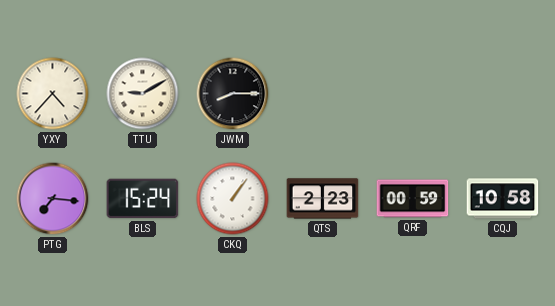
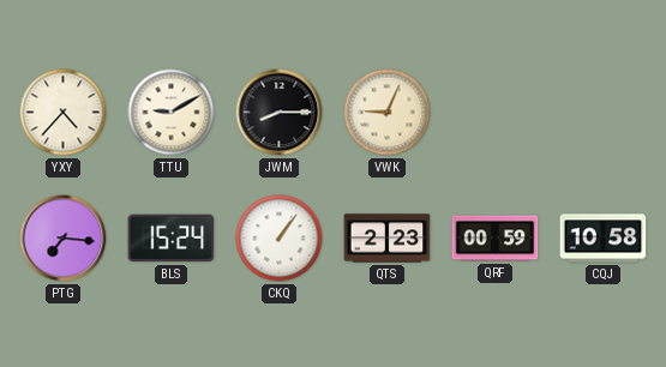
VWK: none -> 9:04 (388, 113)
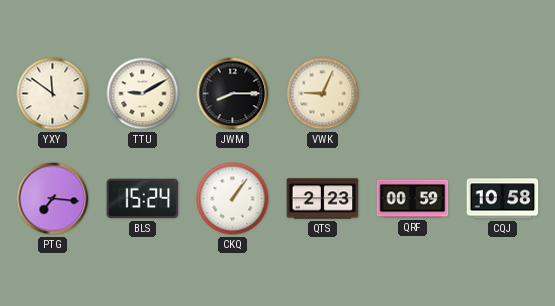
YXY: 4:37 -> 11:51 (53, 94)
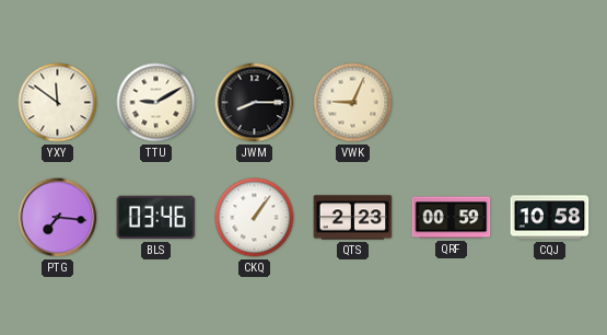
BLS: 15:24 -> 03:46 (156, 218)
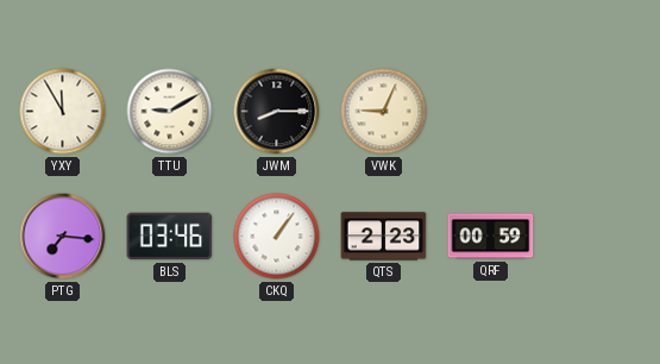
YXY: 11:51 -> 11:55 (63, 112)
CQJ: 10:58 -> none (550, 218)
